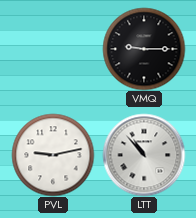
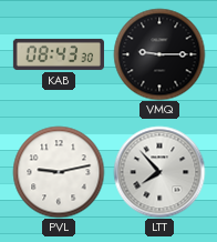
KAB: none -> 08:43 (59, 54)
LTT: 10:53 -> 7:53 (159, 172)
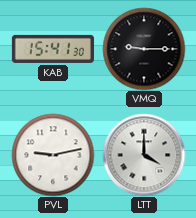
KAB: 08:43 -> 15:41 (53, 49)
LTT: 7:53 -> 4:00 (144, 155)
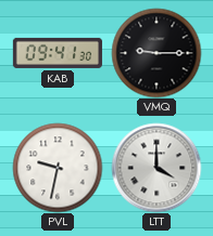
KAB: 15:41 -> 09:41 (58, 53)
PVL: 9:13 -> 9:32 (58, 168)
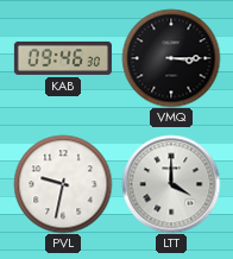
KAB: 09:41 -> 09:46 (63, 58)
VMQ: 9:15 -> 3:15 (171, 58)
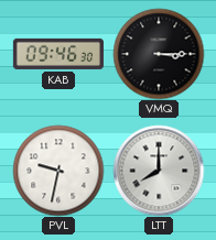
LTT: 4:00 -> 8:00 (159, 171)
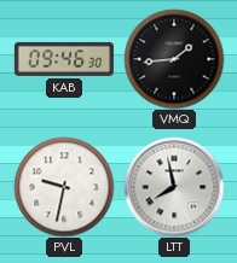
VMQ: 3:15 -> 1:44 (174, 59)
LTT: 8:00 -> 7:58 (174, 187)
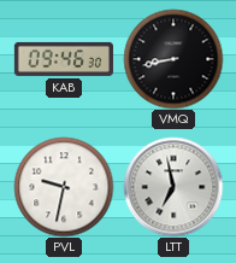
VMQ: 1:44 -> 8:43 (173, 59)
LTT: 7:58 -> 6:58 (173, 187)
